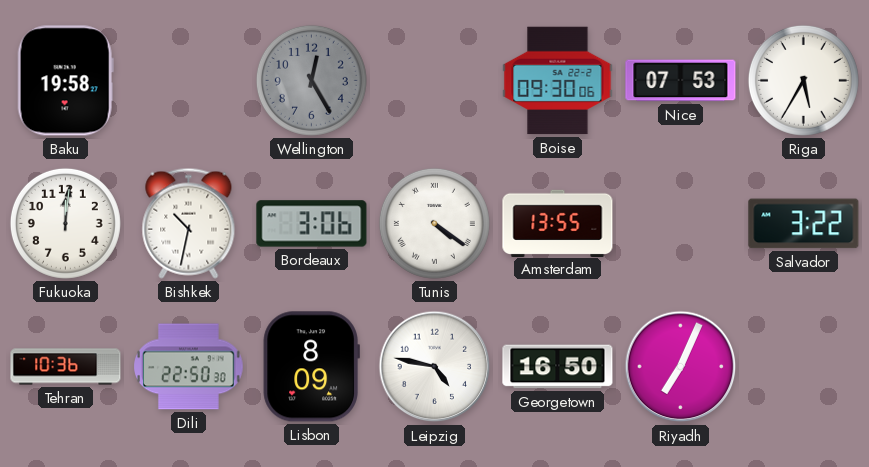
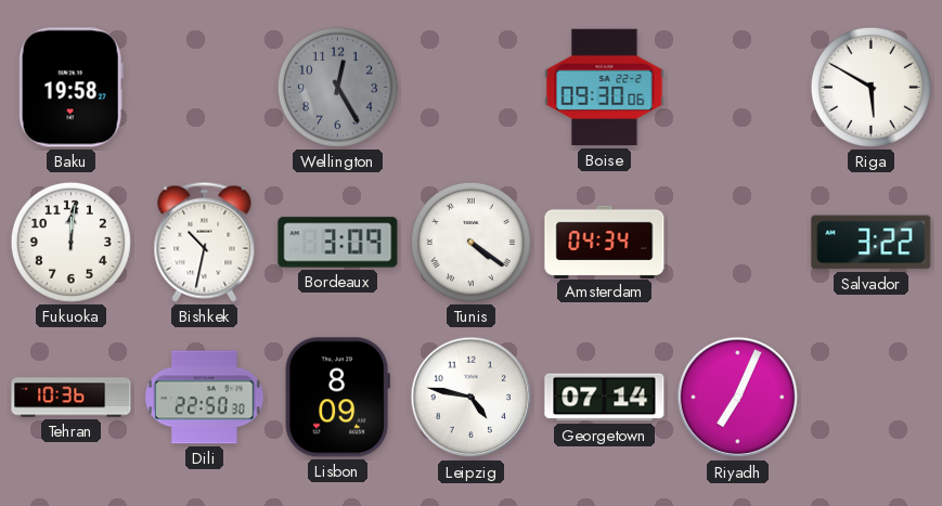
Nice: 07:53 -> none (681, 81)
Riga: 5:35 -> 5:50 (870, 87)
Bordeaux: 3:06 -> 3:09 (338, 243)
Amsterdam: 13:55 -> 04:34 (605, 242)
Georgetown: 16:50 -> 07:14 (605, 398)
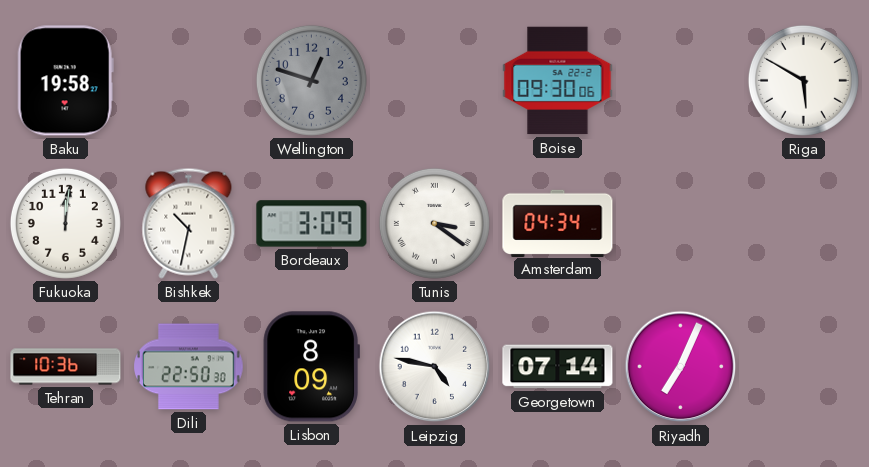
Wellington: 12:25 -> 12:48 (311, 80)
Tunis: 4:21 -> 3:21 (434, 223)
Salvador: 3:22 -> none (872, 243)
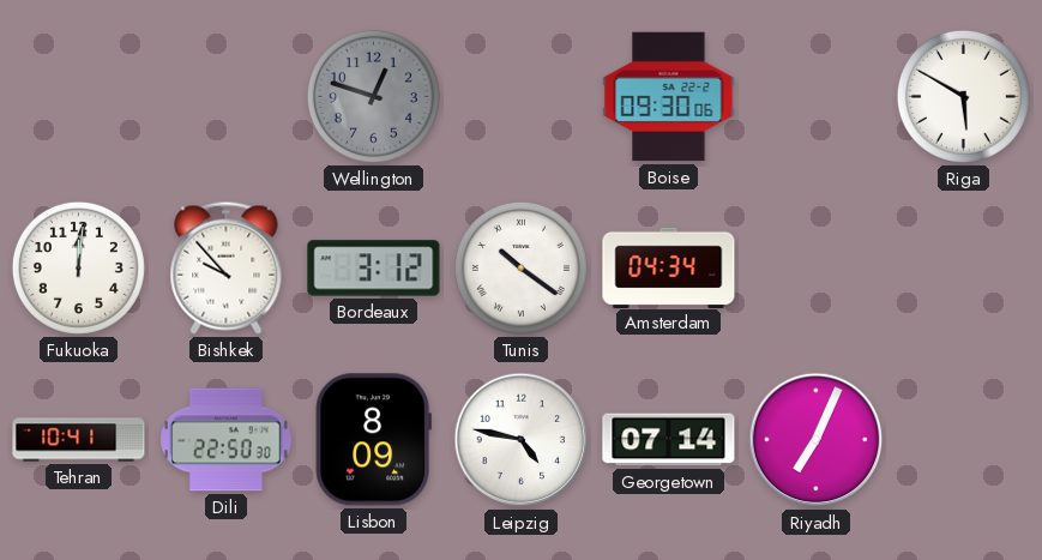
Baku: 19:58 -> none (65, 81)
Bishkek: 10:32 -> 9:53 (227, 267)
Bordeaux: 3:09 -> 3:12 (374, 269)
Tunis: 3:21 -> 10:21 (520, 267)
Tehran: 10:36 -> 10:41 (79, 440)
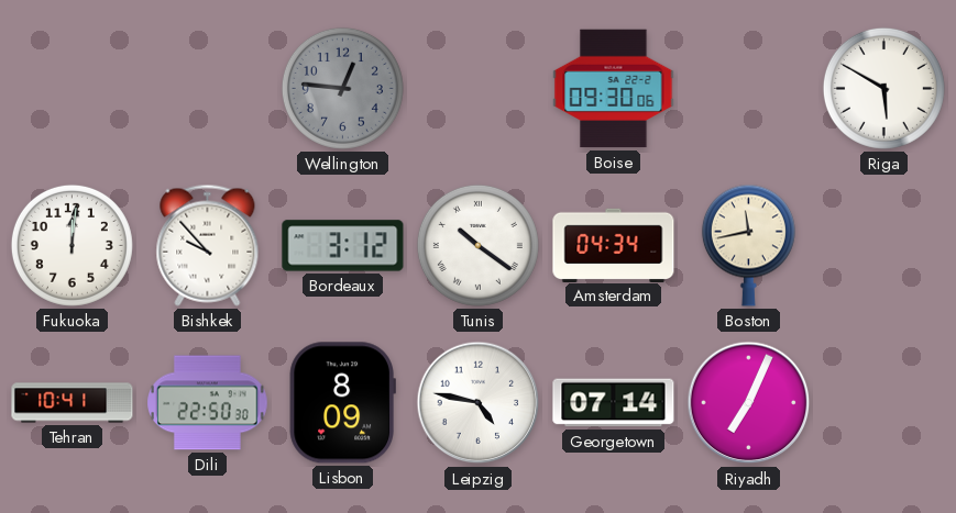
Wellington: 12:48 -> 12:46 (342, 88)
Boston: none -> 11:43 (748, 245)
